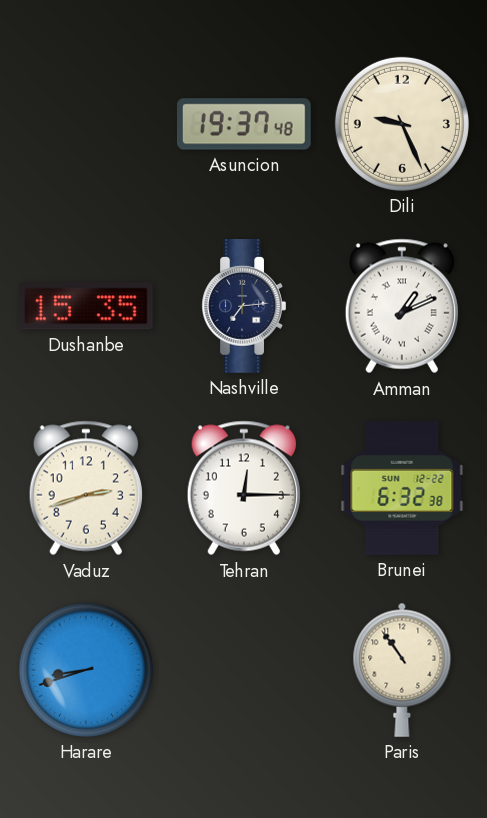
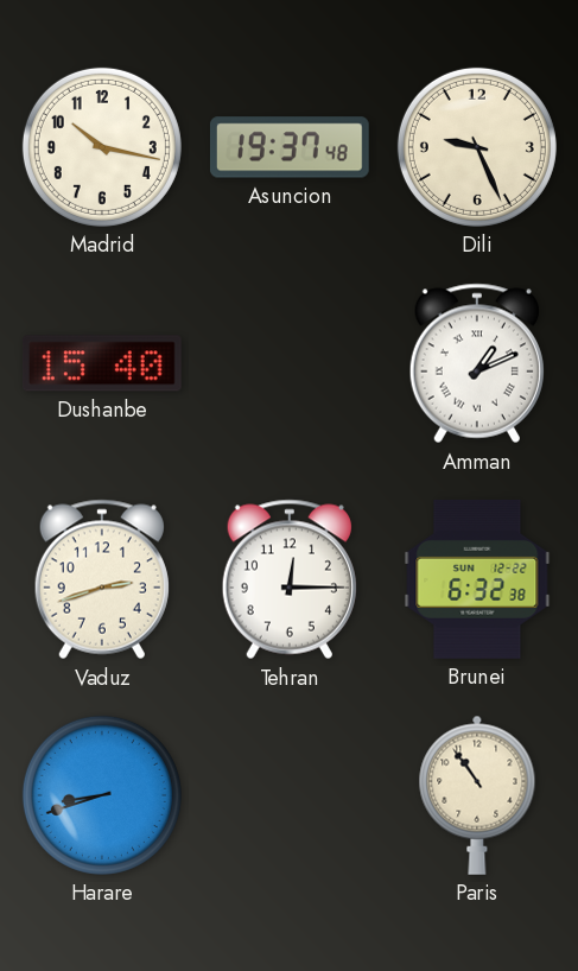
Madrid: none -> 10:17 (102, 147)
Dushanbe: 15:35 -> 15:40 (102, 363)
Nashville: 7:14 -> none (244, 307)
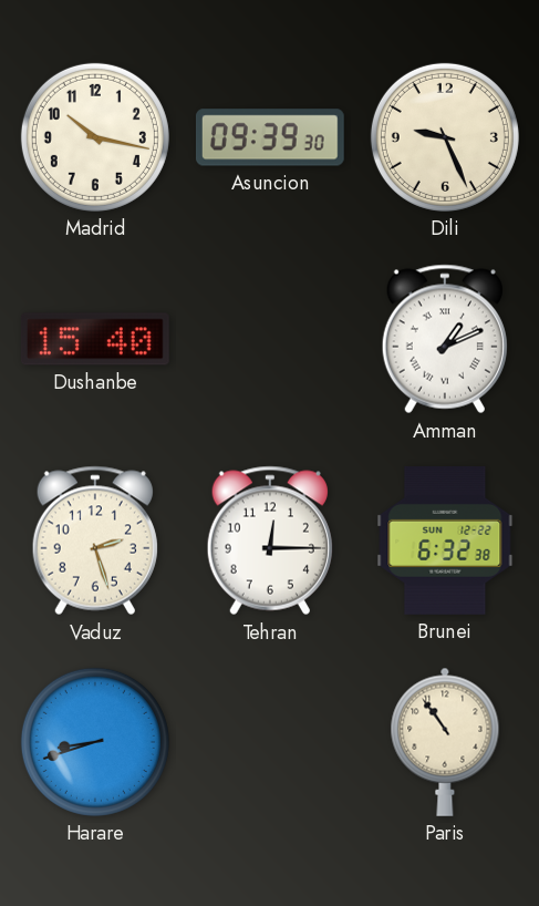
Asuncion: 19:37 -> 09:39 (270, 137)
Vaduz: 2:42 -> 2:27 (95, 540)
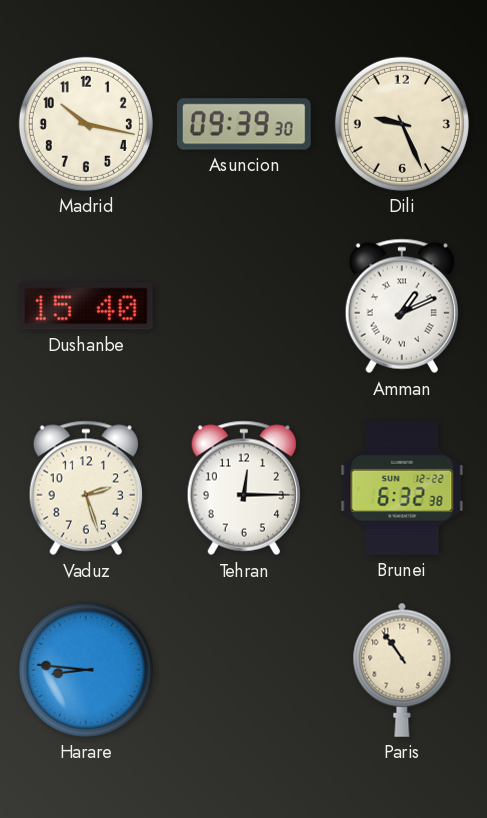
Harare: 8:42 -> 8:46 (86, 670)
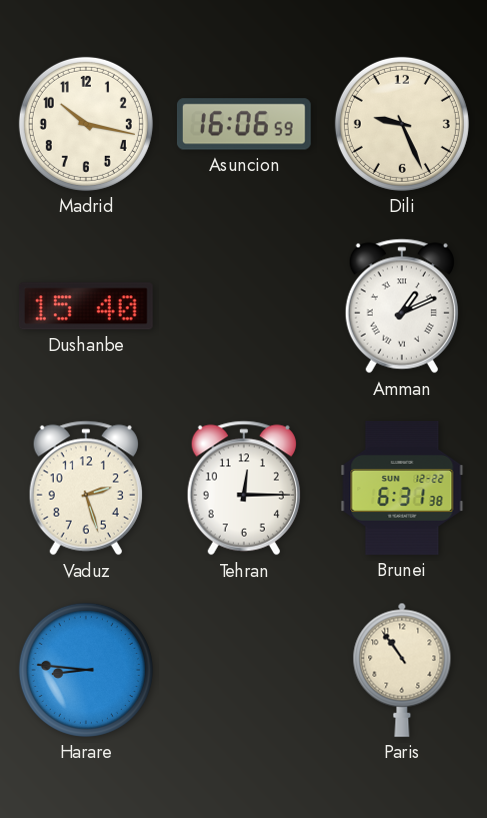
Asuncion: 09:39 -> 16:06 (244, 124)
Brunei: 6:32 -> 6:31 (402, 488)
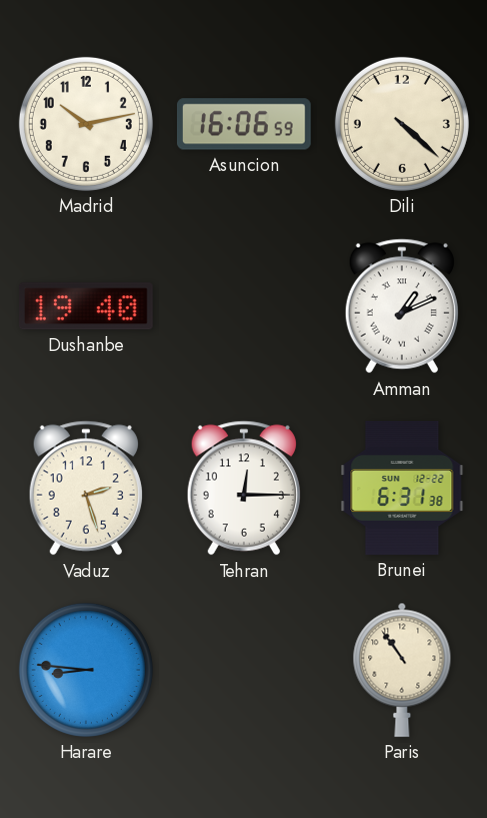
Madrid: 10:17 -> 10:13 (86, 124)
Dili: 9:26 -> 4:22 (402, 124)
Dushanbe: 15:40 -> 19:40 (86, 306)
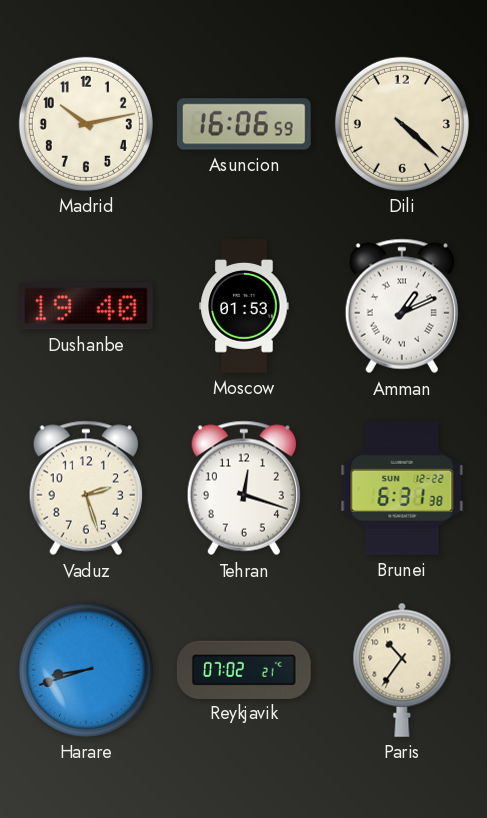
Moscow: none -> 01:53 (244, 306)
Tehran: 12:15 -> 12:18 (244, 488)
Harare: 8:46 -> 8:42 (86, 670)
Reykjavik: none -> 07:02 (244, 669)
Paris: 10:54 -> 10:36 (402, 670)
